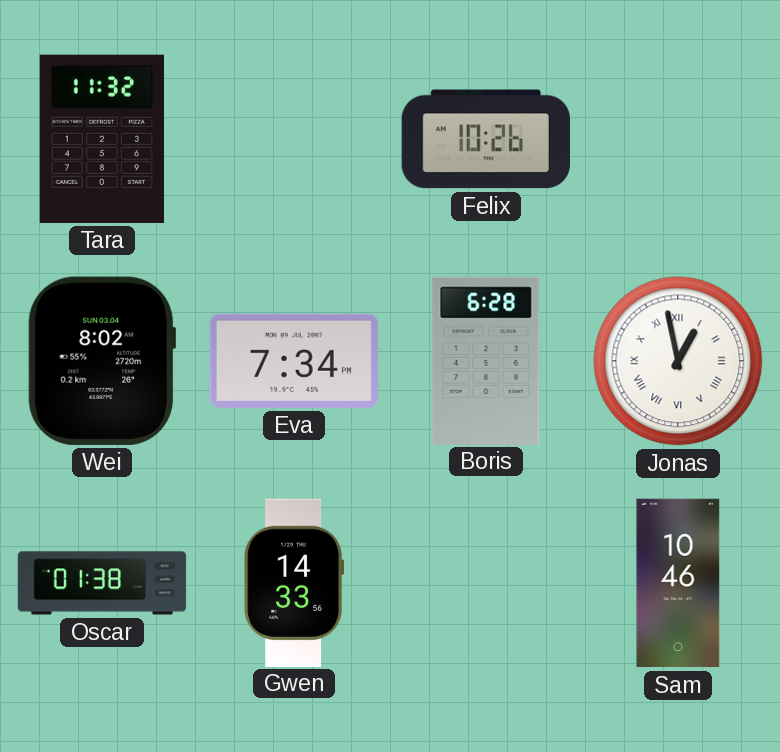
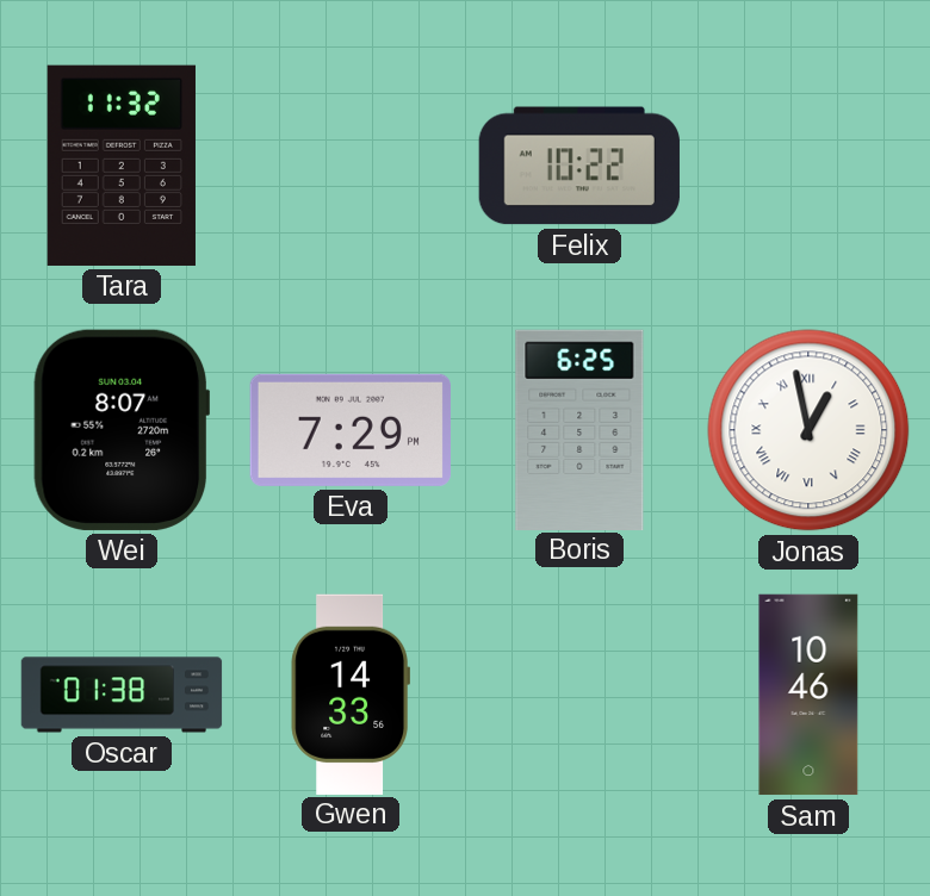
Felix: 10:26 -> 10:22 (579, 166)
Wei: 8:02 -> 8:07 (120, 430)
Eva: 7:34 -> 7:29 (351, 430)
Boris: 6:28 -> 6:25 (579, 429)
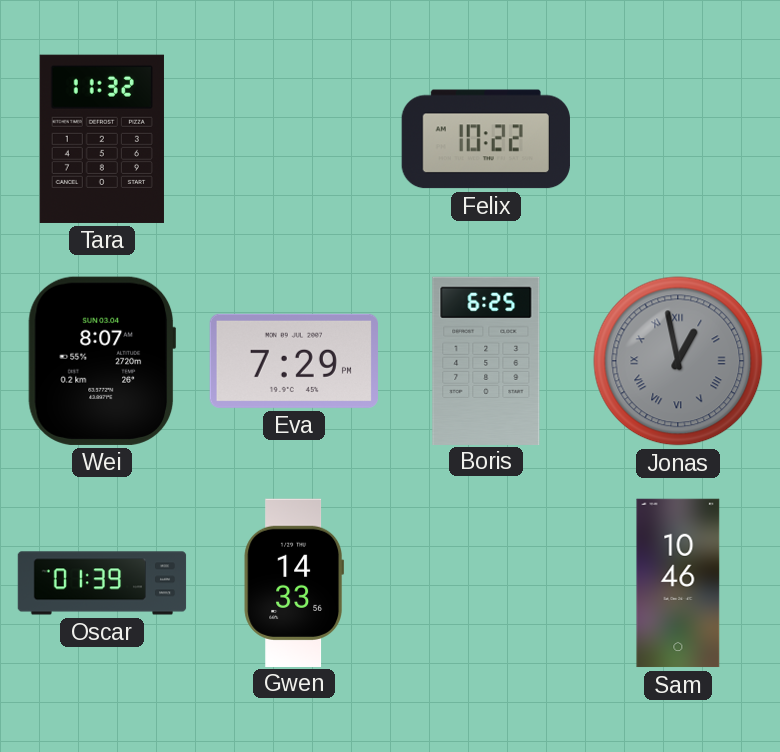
Jonas dial: white -> grey (678, 361)
Oscar: 01:38 -> 01:39 (102, 583)
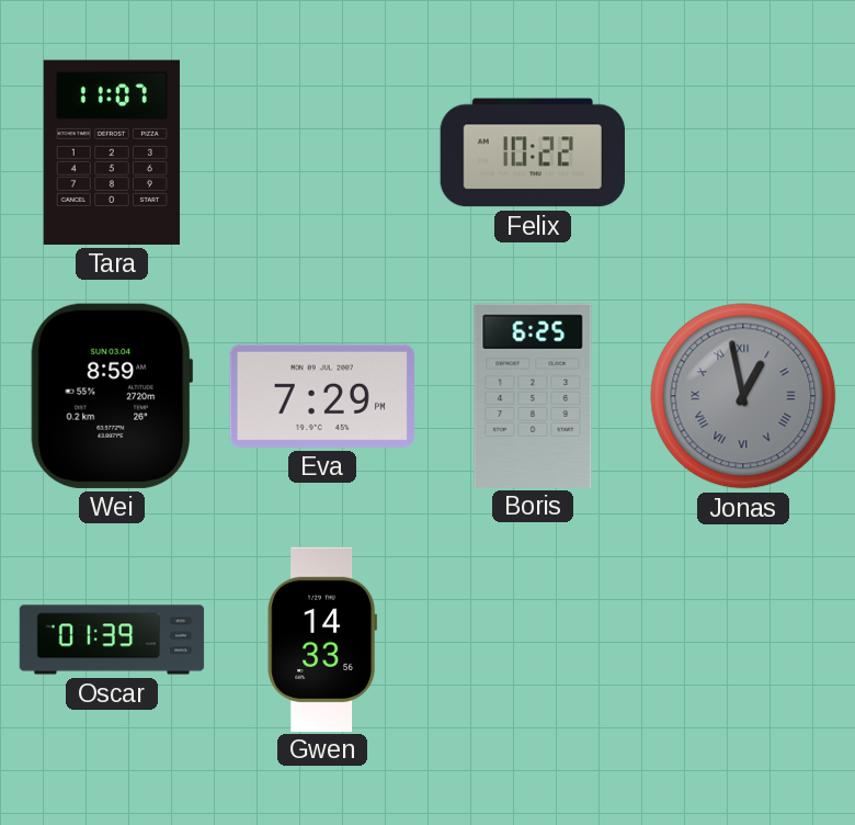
Tara: 11:32 -> 11:07 (112, 152)
Wei: 8:07 -> 8:59 (111, 396)
Sam: 10:46 -> none (678, 583)
